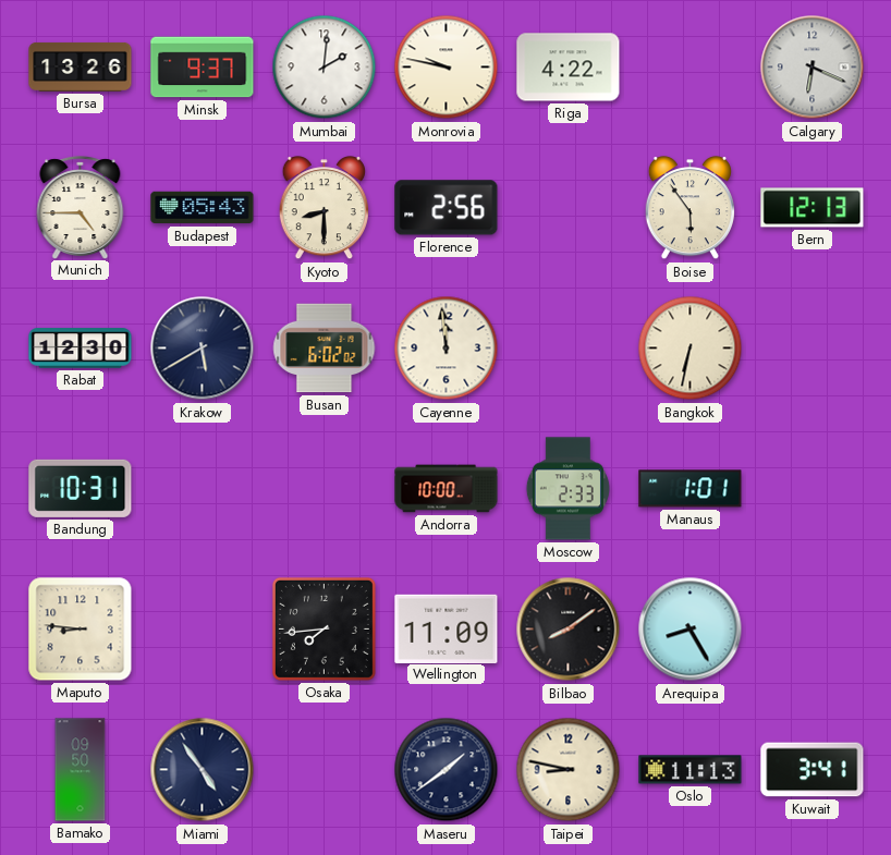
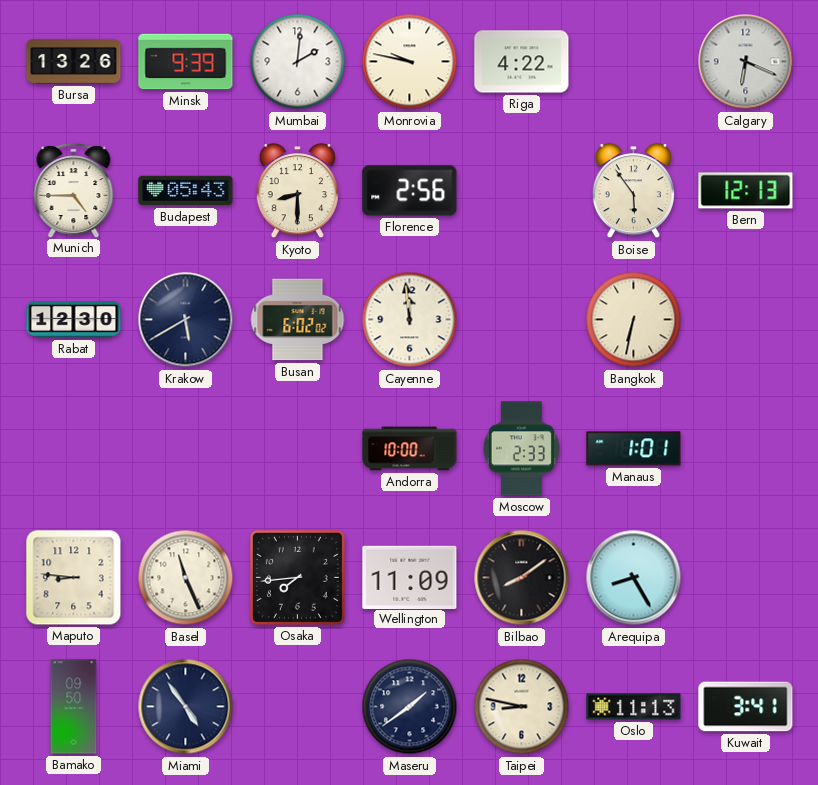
Minsk: 9:37 -> 9:39 (186, 62)
Bandung: 10:31 -> none (81, 488)
Basel: none -> 11:26 (186, 578)
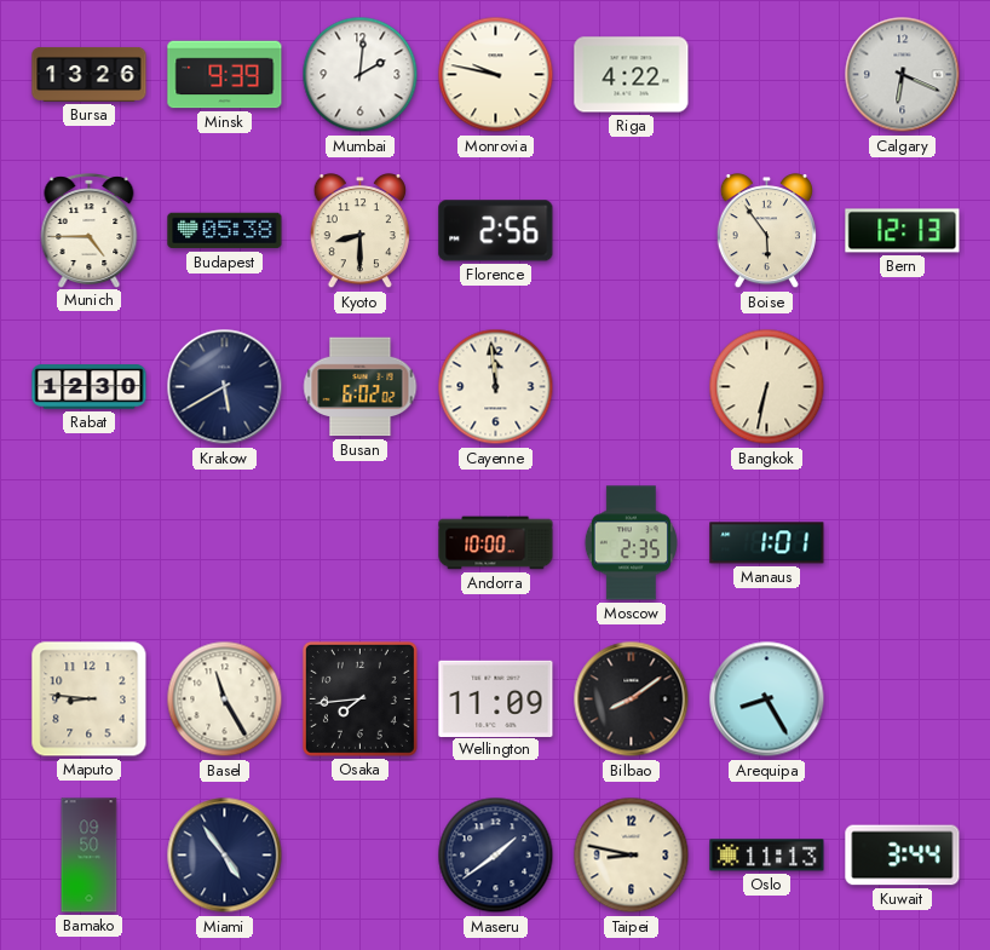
Budapest: 05:43 -> 05:38 (225, 231)
Moscow: 2:33 -> 2:35 (631, 543)
Basel: 11:26 -> 11:25 (225, 699)
Kuwait: 3:41 -> 3:44 (903, 856)
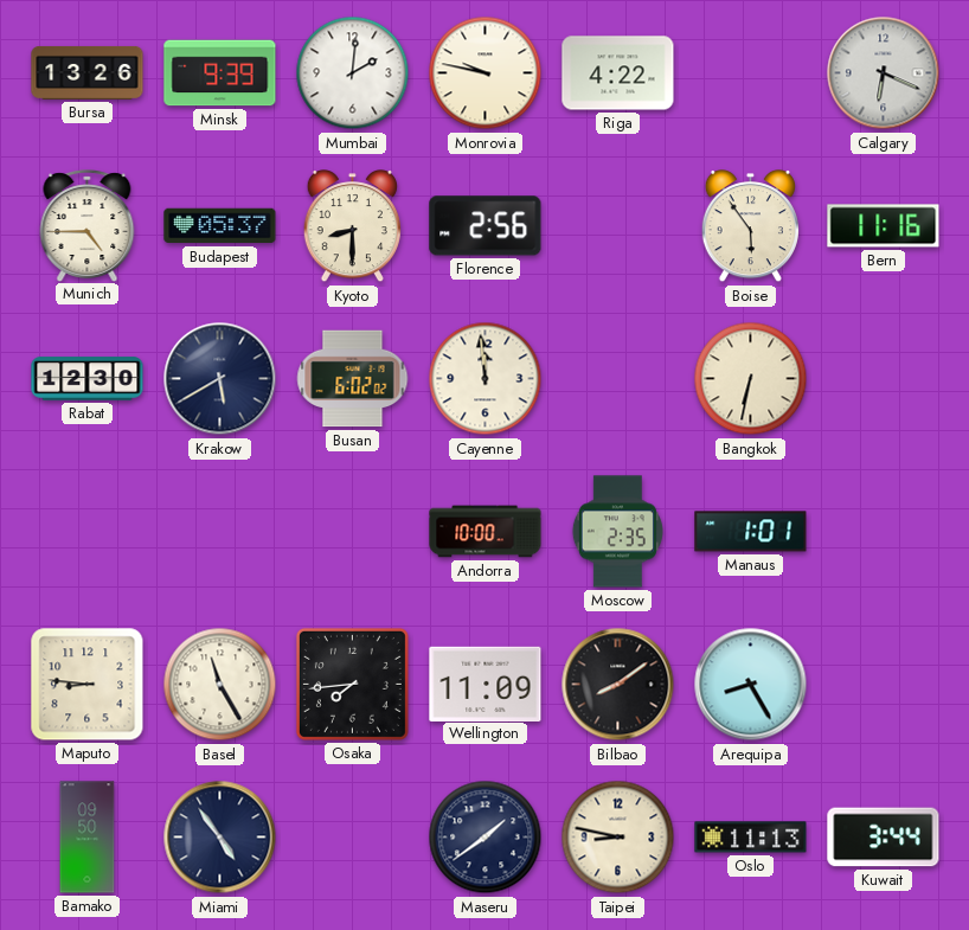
Budapest: 05:38 -> 05:37 (220, 226)
Bern: 12:13 -> 11:16 (884, 226)
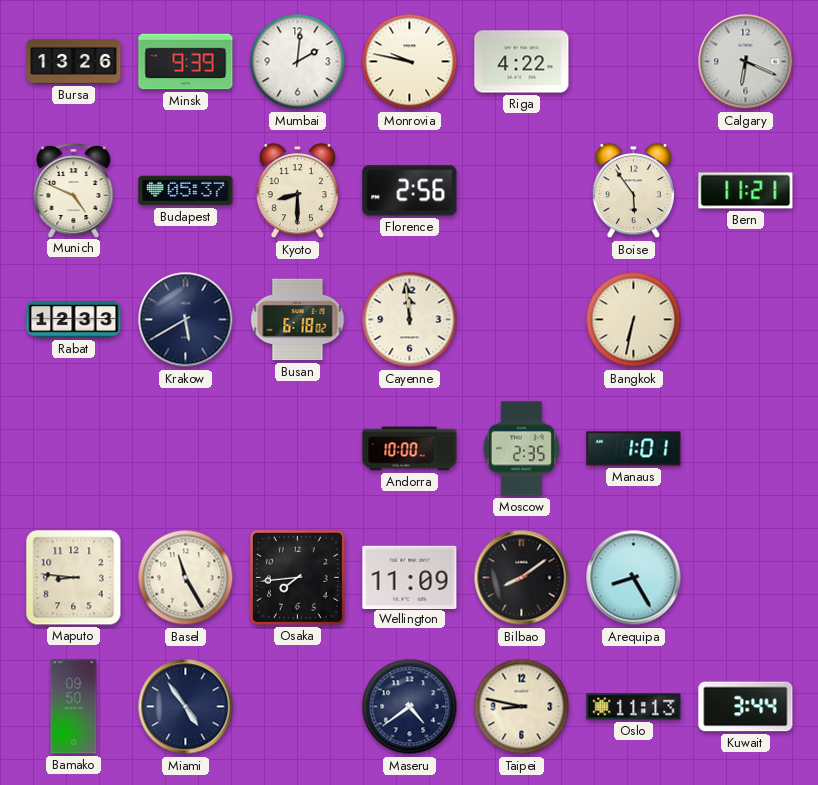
Munich: 4:45 -> 4:49 (74, 190)
Bern: 11:16 -> 11:21 (746, 191)
Rabat: 12:30 -> 12:33 (74, 320)
Busan: 6:02 -> 6:18 (298, 320)
Maseru: 1:39 -> 4:39 (410, 707)
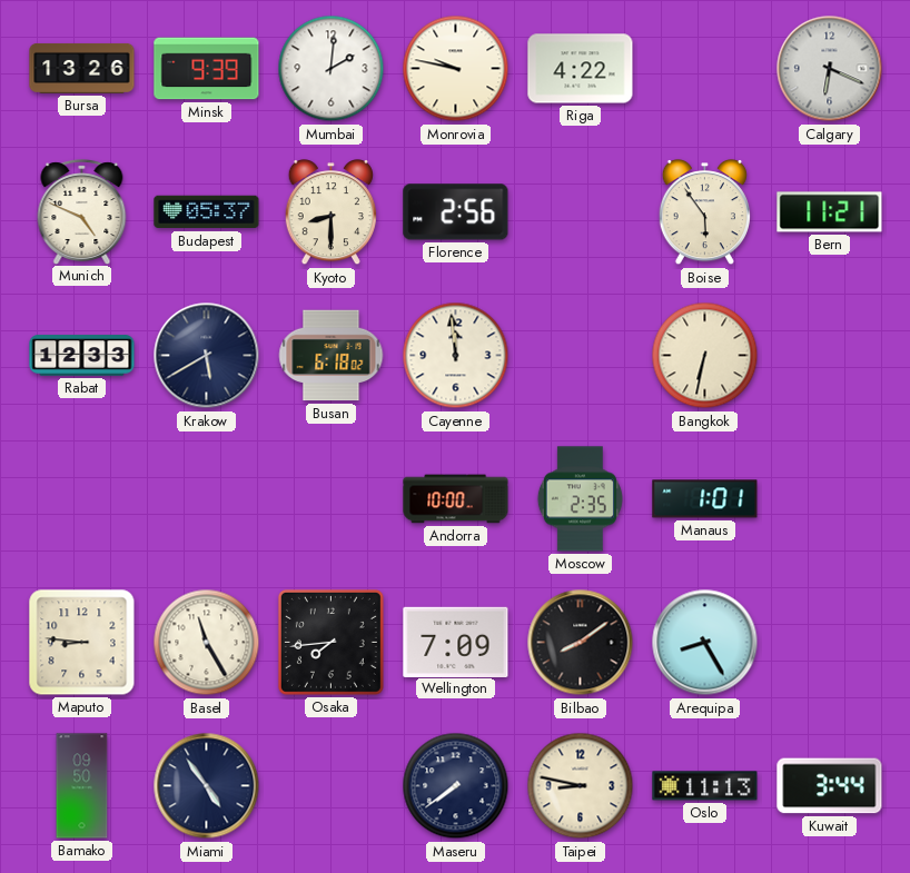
Wellington: 11:09 -> 7:09 (456, 642)
Maseru: 4:39 -> 7:39 (456, 786)
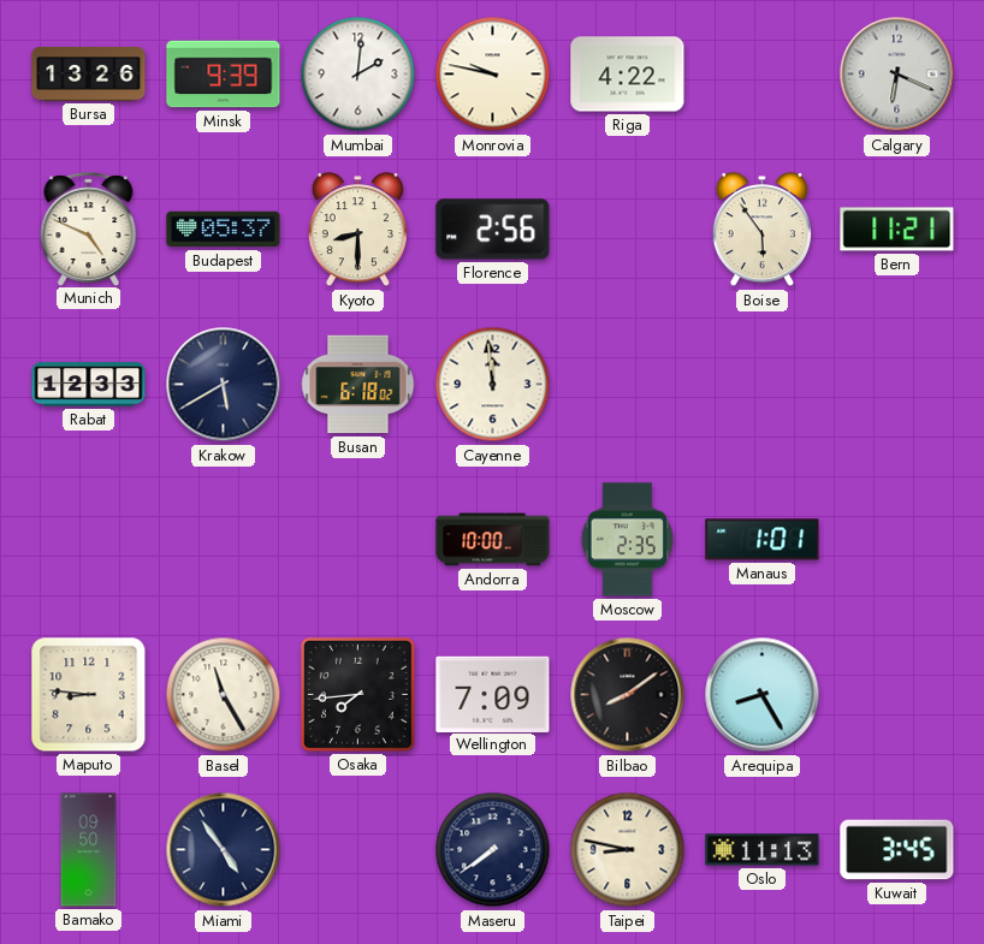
Bangkok: 6:32 -> none (705, 356)
Kuwait: 3:44 -> 3:45 (897, 850)
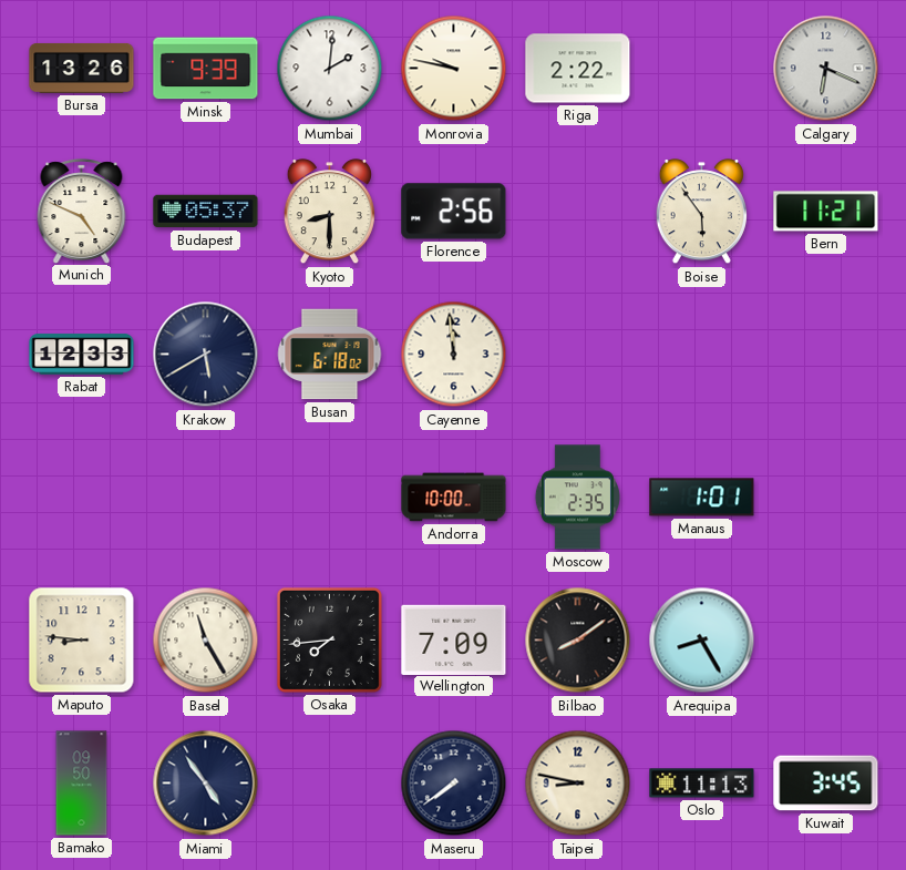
Riga: 4:22 -> 2:22 (578, 69)
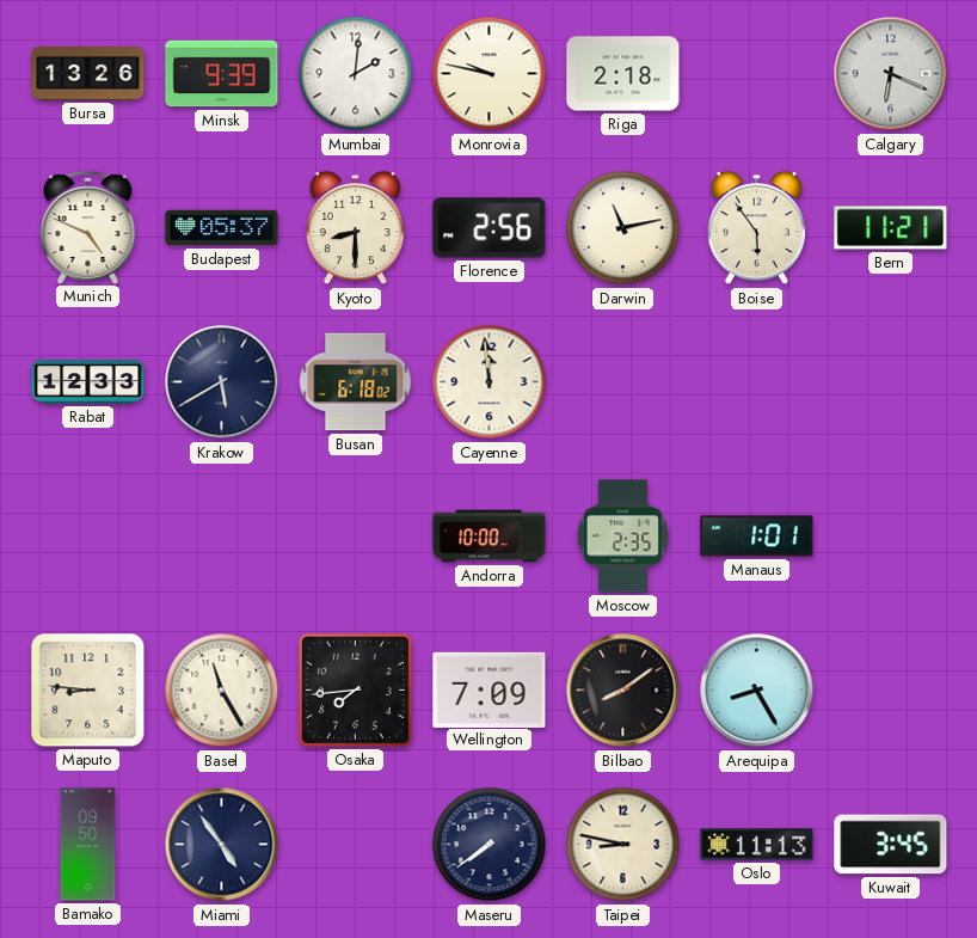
Riga: 2:22 -> 2:18 (623, 74)
Darwin: none -> 11:13 (623, 228)
